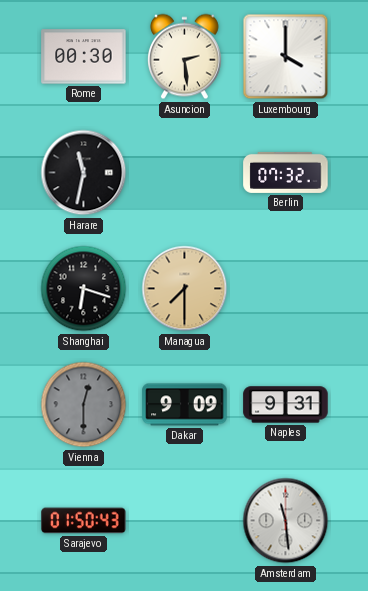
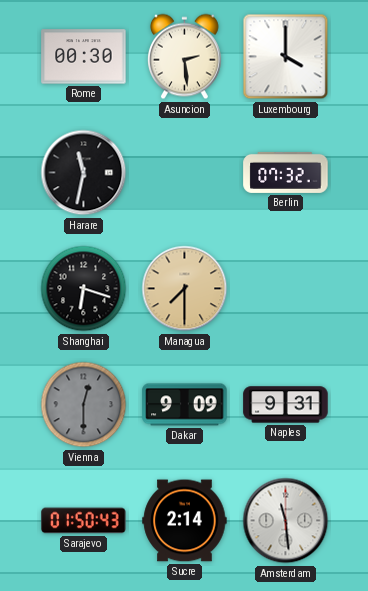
Sucre: none -> 2:14 (185, 521)
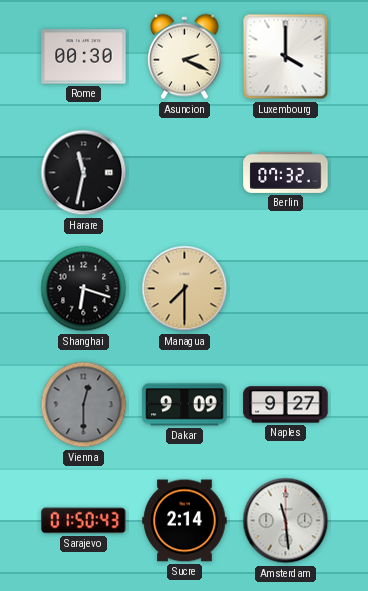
Asuncion: 2:29 -> 2:19 (184, 57)
Naples: 9:31 -> 9:27 (286, 405)
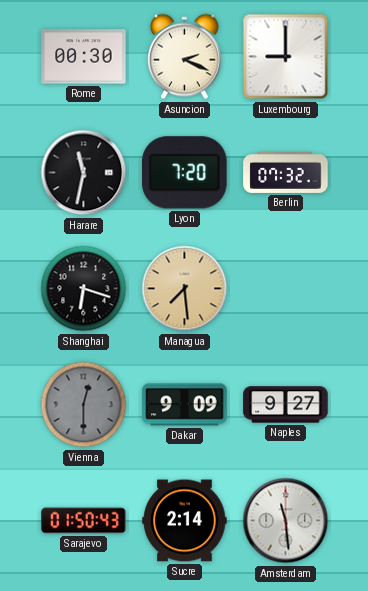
Luxembourg: 4:00 -> 9:00 (286, 57)
Lyon: none -> 7:20 (185, 173)
Managua: 7:30 -> 7:29 (185, 289)
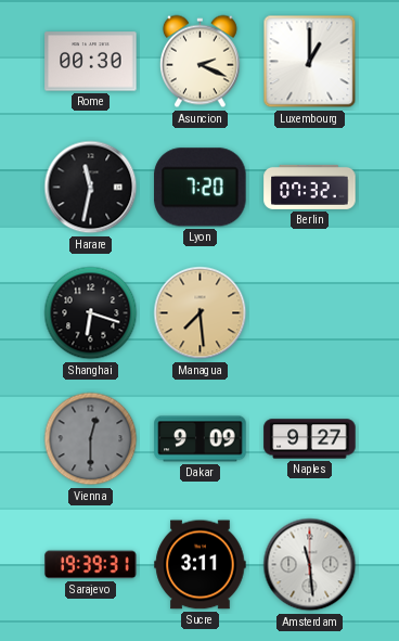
Luxembourg: 9:00 -> 1:00 (310, 62)
Sarajevo: 01:50 -> 19:39 (91, 565)
Sucre: 2:14 -> 3:11 (201, 565)
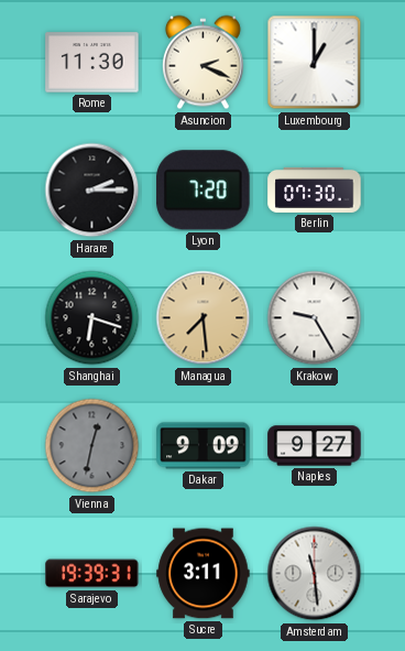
Rome: 00:30 -> 11:30 (92, 63)
Harare: 11:32 -> 2:15 (92, 191)
Berlin: 07:32 -> 07:30 (315, 189)
Krakow: none -> 9:25 (315, 318)
Vienna: 12:30 -> 12:32 (92, 446)
